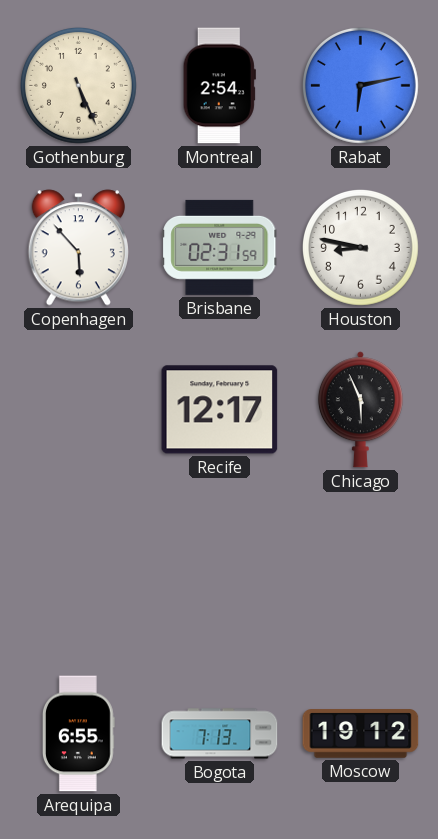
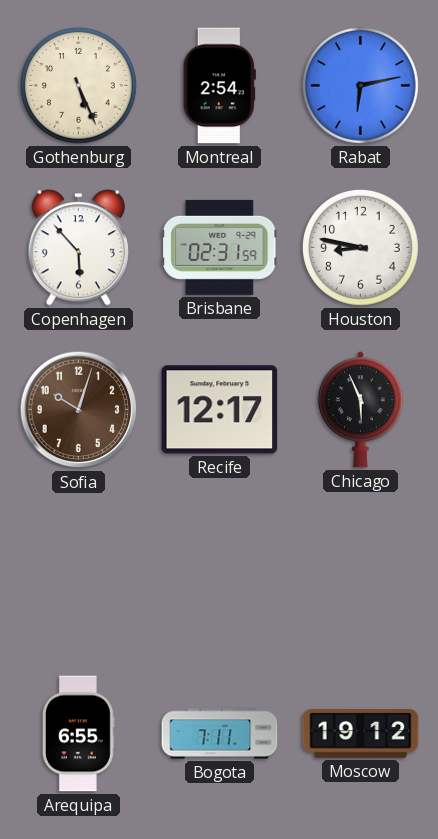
Sofia: none -> 10:03 (79, 410)
Bogota: 7:13 -> 7:11 (220, 734)
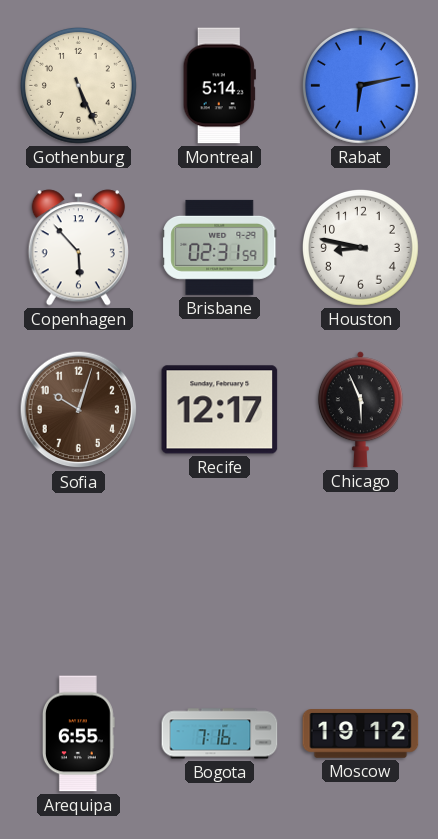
Montreal: 2:54 -> 5:14 (219, 86)
Bogota: 7:11 -> 7:16 (220, 734)
